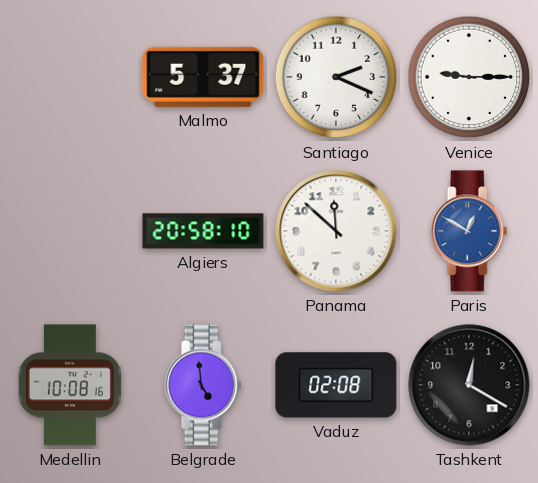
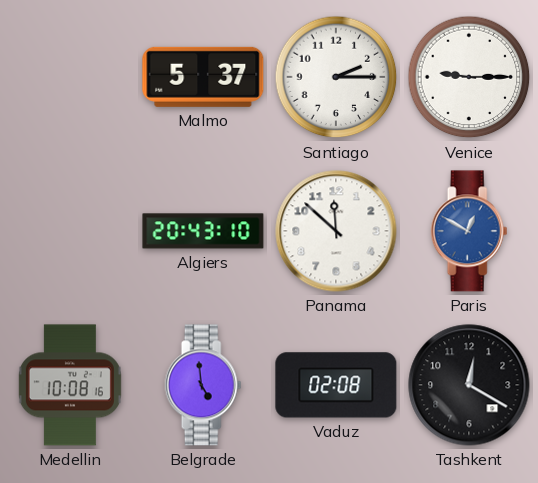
Santiago: 2:19 -> 2:15 (336, 77)
Algiers: 20:58 -> 20:43 (203, 231)
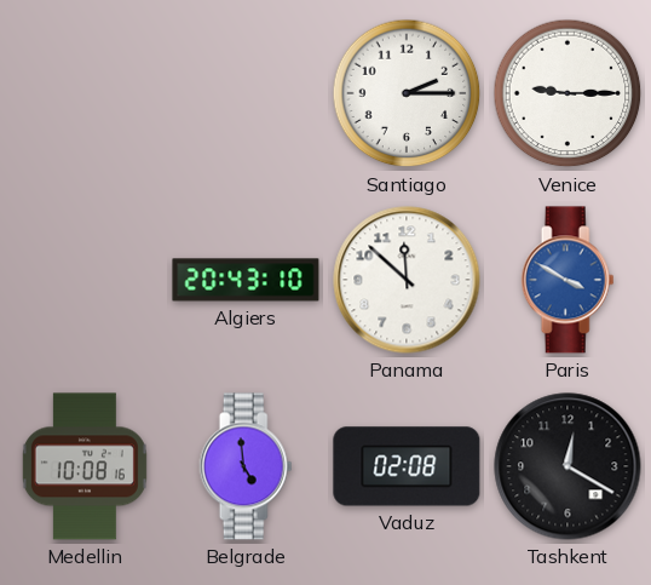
Malmo: 5:37 -> none (203, 77)
Paris: 12:50 -> 3:50 (568, 280)
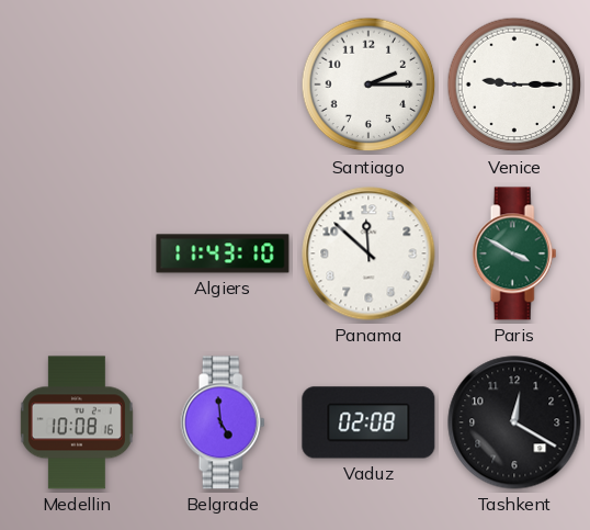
Algiers: 20:43 -> 11:43 (223, 253)
Paris dial: blue -> green (514, 253)
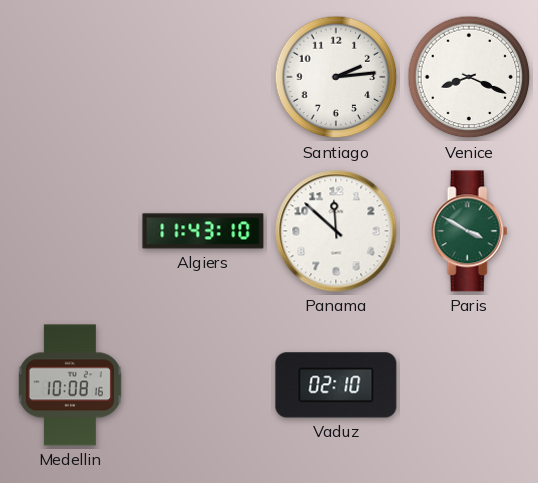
Santiago: 2:15 -> 2:14 (336, 77)
Venice: 9:15 -> 8:19 (469, 77)
Belgrade: 4:59 -> none (223, 422)
Vaduz: 02:08 -> 02:10 (336, 385)
Tashkent: 12:20 -> none (514, 422)
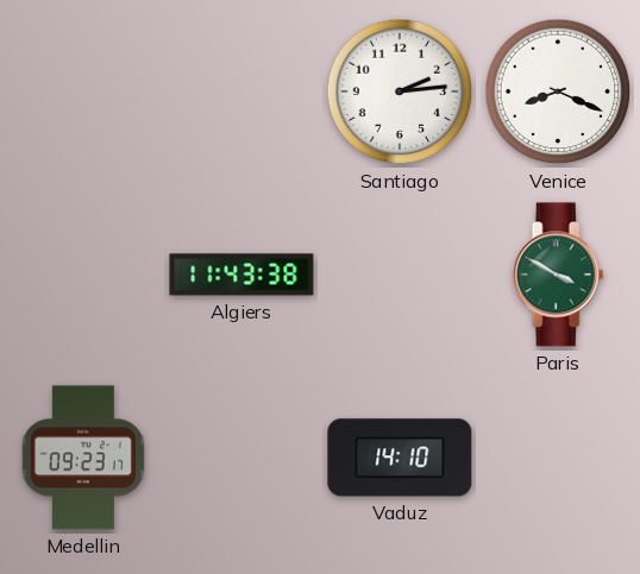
Algiers: 11:43:10 -> 11:43:38 (241, 275)
Panama: 11:52 -> none (336, 231)
Medellin: 10:08 -> 09:23 (83, 458)
Vaduz: 02:10 -> 14:10 (400, 458)
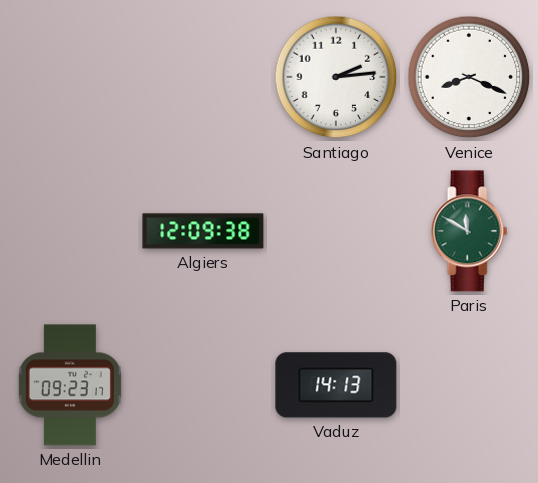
Algiers: 11:43 -> 12:09 (203, 231)
Paris: 3:50 -> 11:50 (469, 231)
Vaduz: 14:10 -> 14:13 (336, 385)
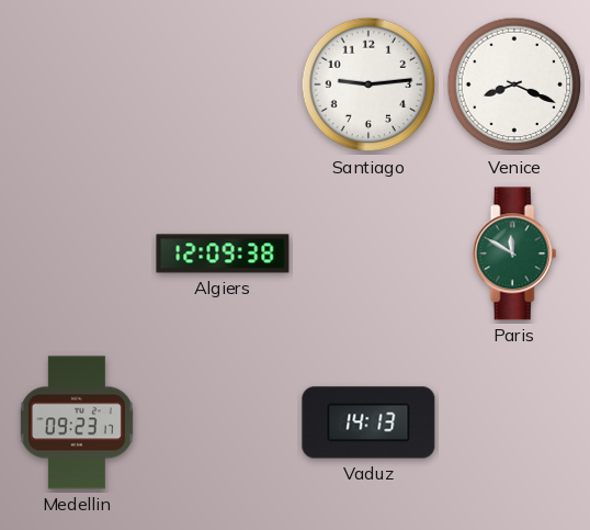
Santiago: 2:14 -> 9:14 (368, 84)
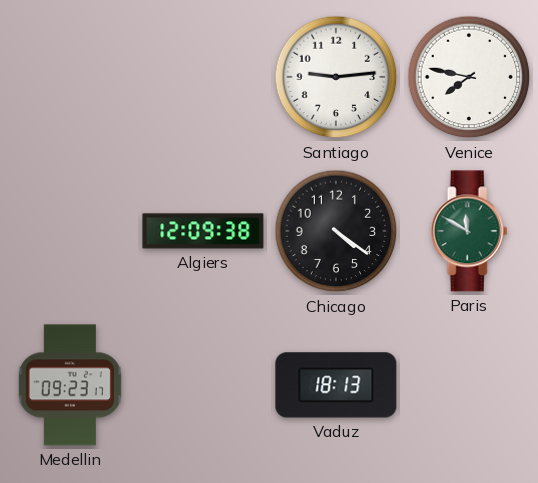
Venice: 8:19 -> 7:47 (469, 77)
Chicago: none -> 4:21 (336, 231)
Vaduz: 14:13 -> 18:13 (336, 385)
